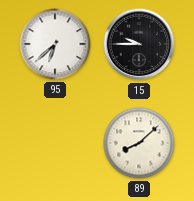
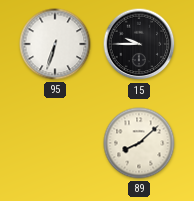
95: 6:38 -> 6:33 (55, 44)
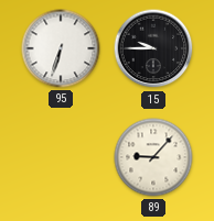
89: 8:08 -> 9:07 (153, 157)
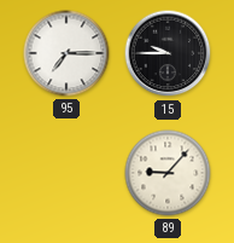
95: 6:33 -> 7:15 (66, 53)
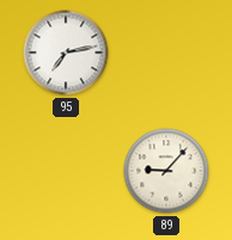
95: 7:15 -> 7:13 (66, 53)
15: 9:45 -> none (168, 53)
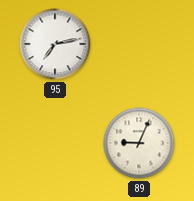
89: 9:07 -> 9:04 (139, 143)
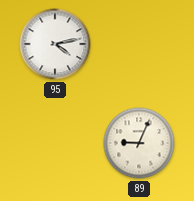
95: 7:13 -> 4:13 (55, 44)
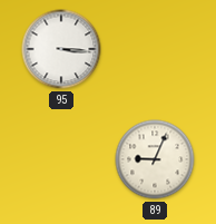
95: 4:13 -> 3:16 (61, 49)
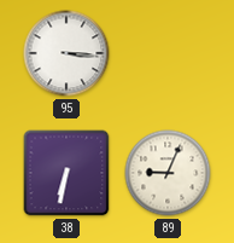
38: none -> 6:32 (66, 173)
